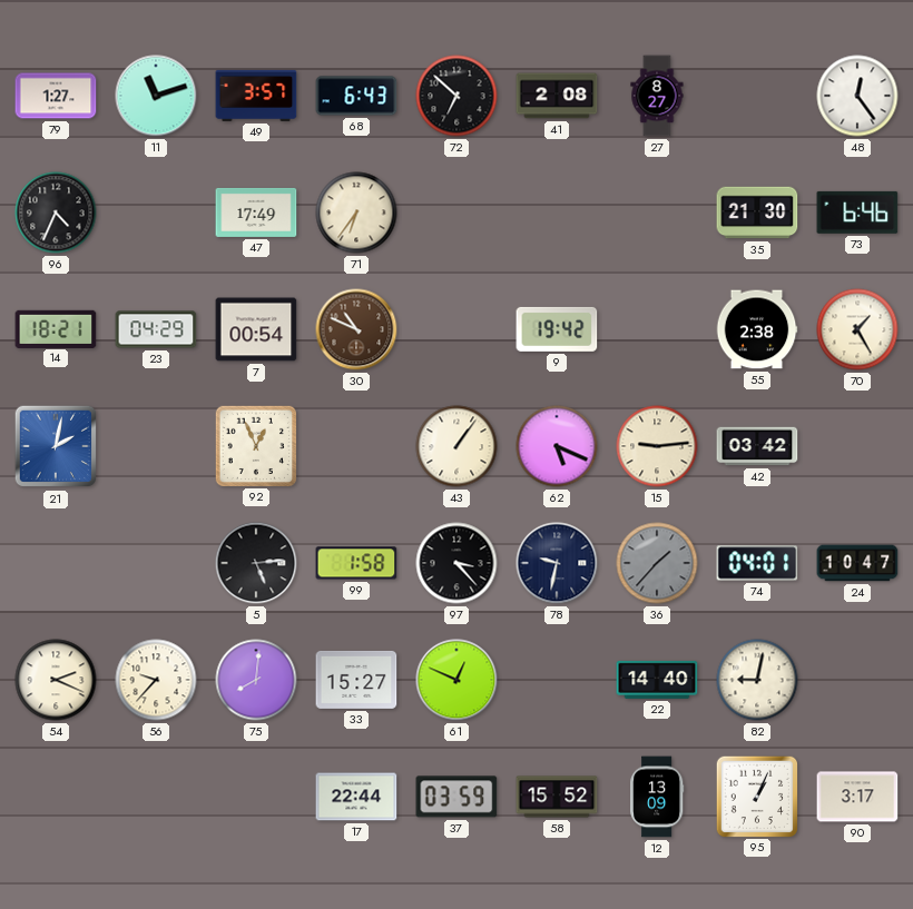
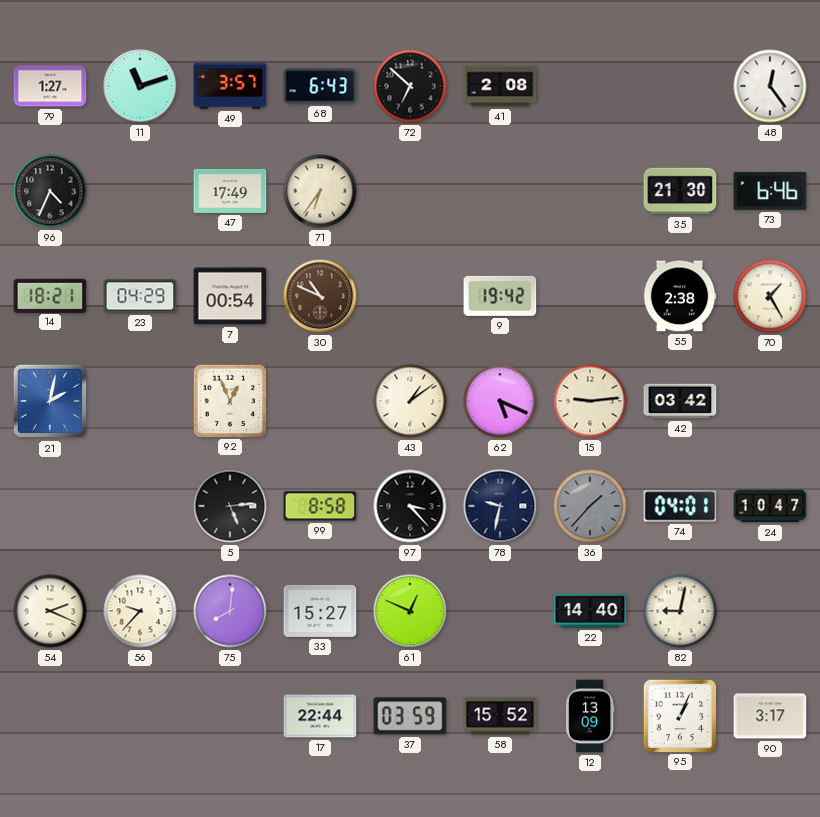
27: 8:27 -> none (657, 96)
43: 1:06 -> 1:09 (410, 401)
99: 1:58 -> 8:58 (320, 506)
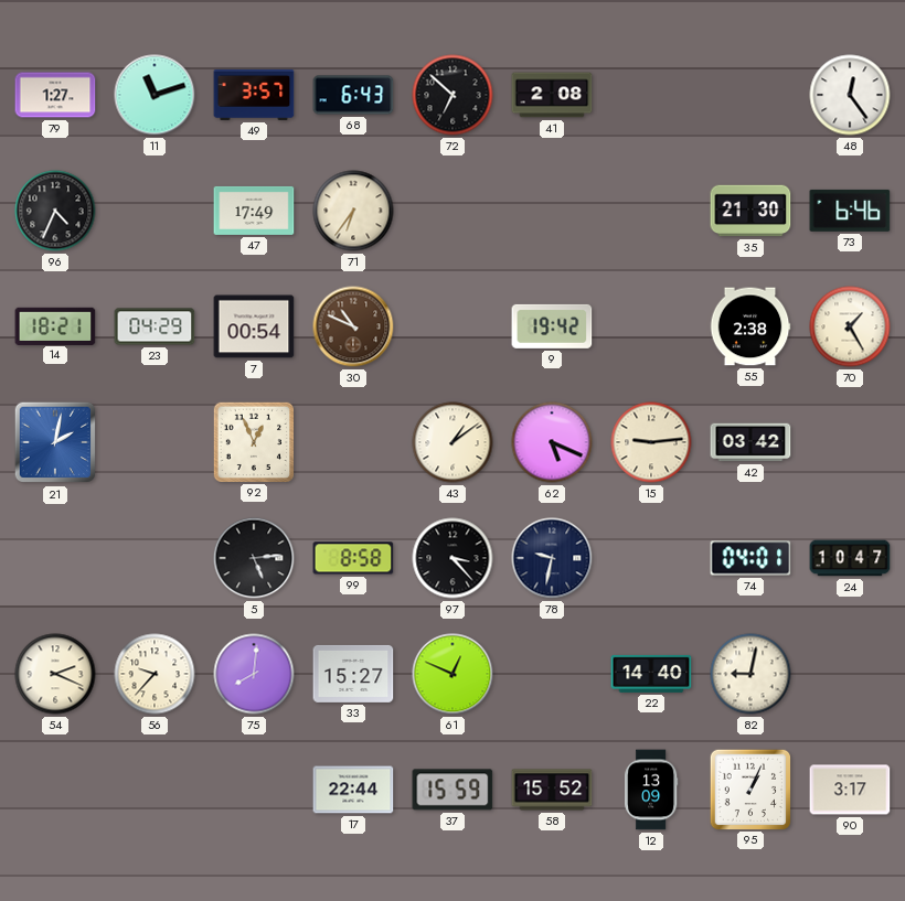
36: 1:37 -> none (590, 506)
37: 03:59 -> 15:59 (453, 790)
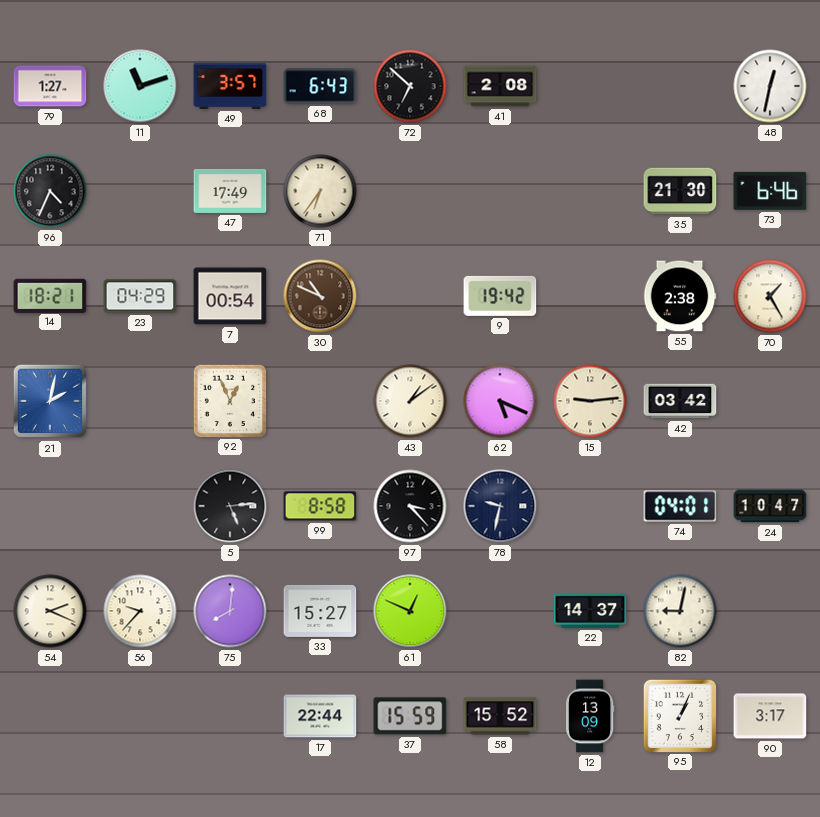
48: 12:24 -> 12:32 (770, 86)
22: 14:40 -> 14:37 (590, 611)
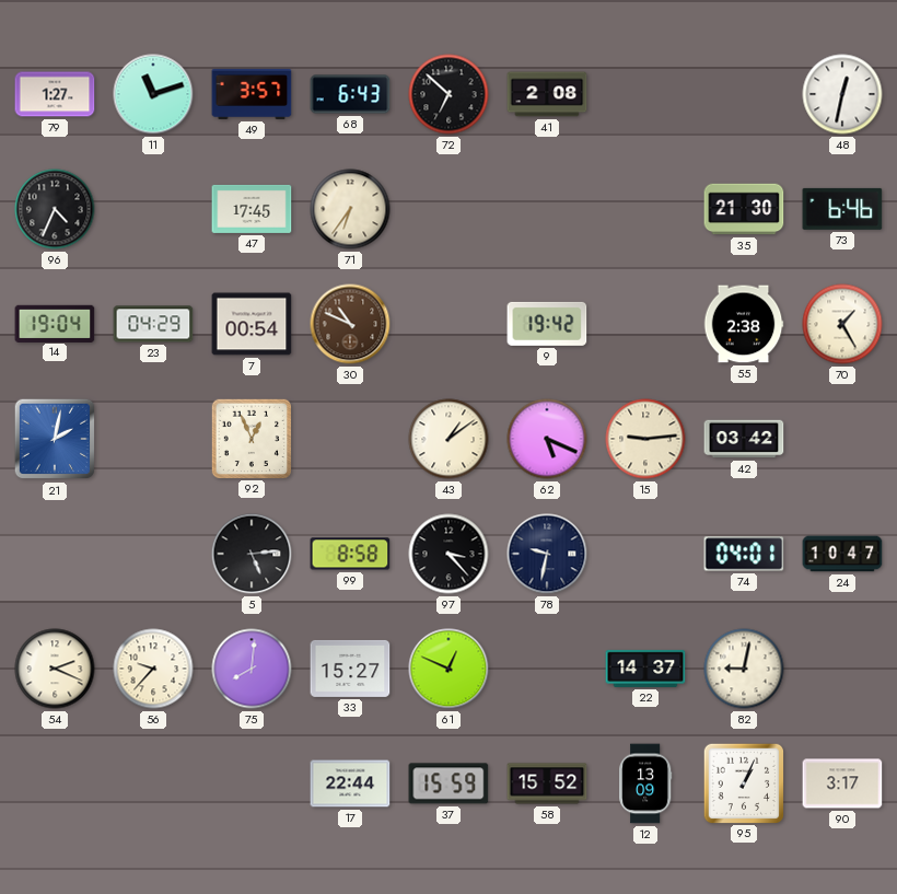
47: 17:49 -> 17:45 (252, 209)
14: 18:21 -> 19:04 (55, 323)
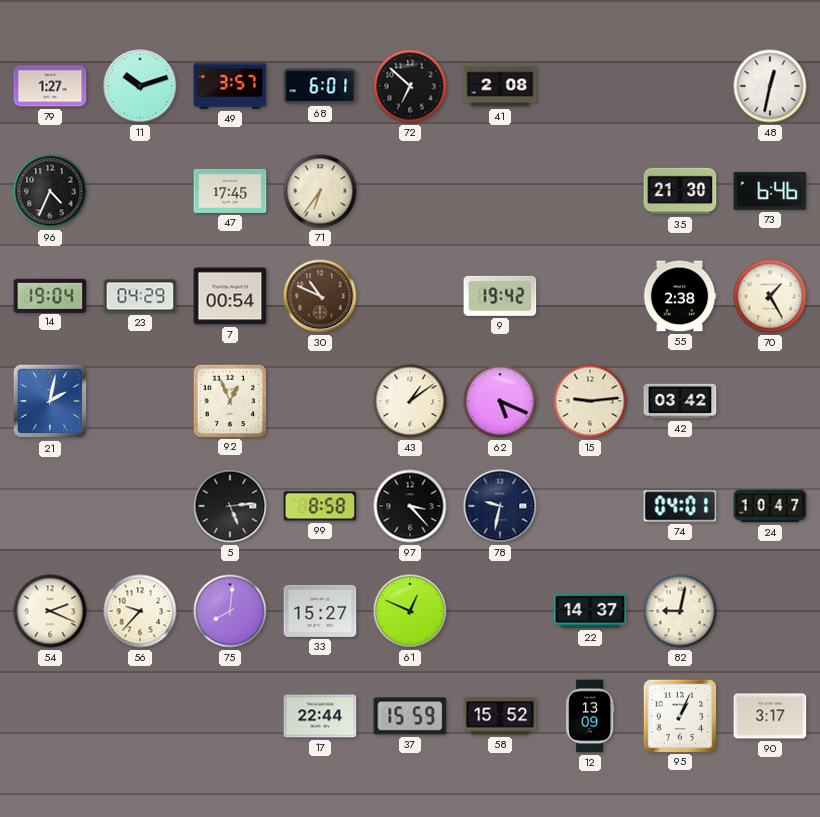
11: 11:12 -> 10:12 (140, 86)
68: 6:43 -> 6:01 (320, 86)
